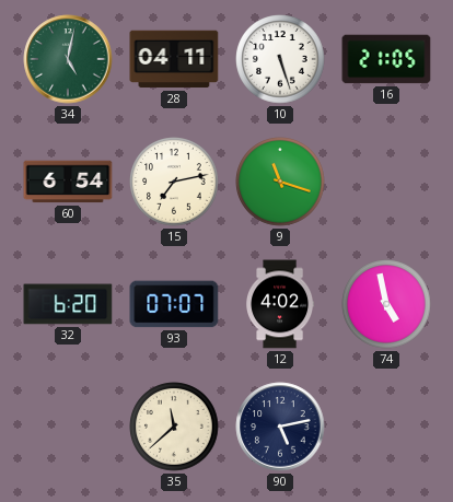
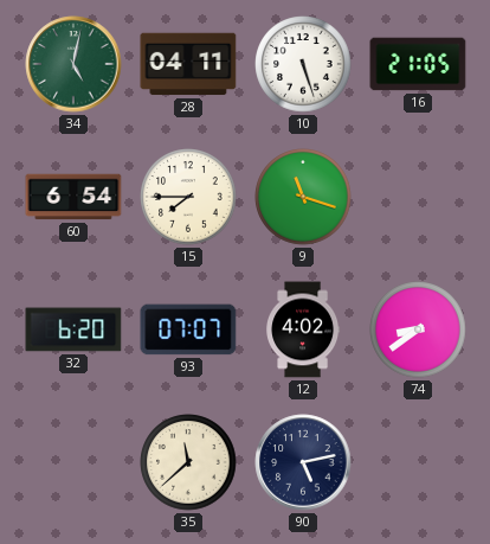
15: 7:13 -> 7:45 (188, 197)
74: 4:58 -> 8:39 (418, 329)
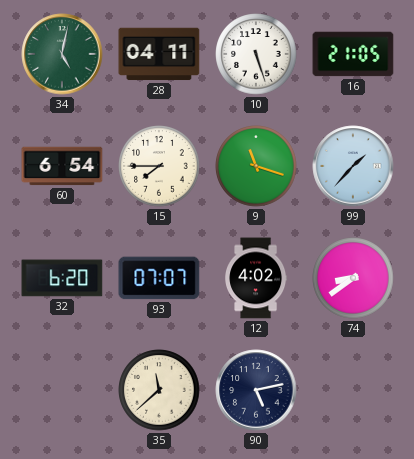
99: none -> 1:37 (353, 166)
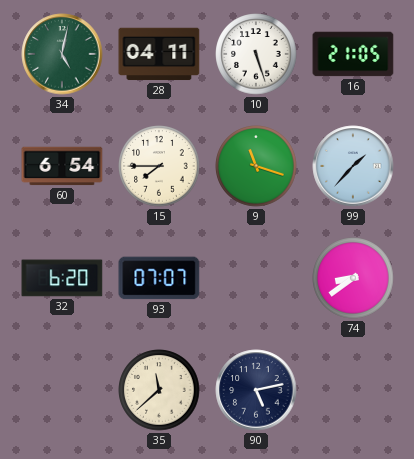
12: 4:02 -> none (257, 278)
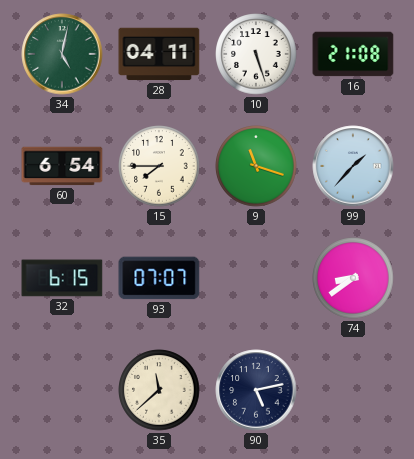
16: 21:05 -> 21:08 (353, 54)
32: 6:20 -> 6:15 (62, 278)
